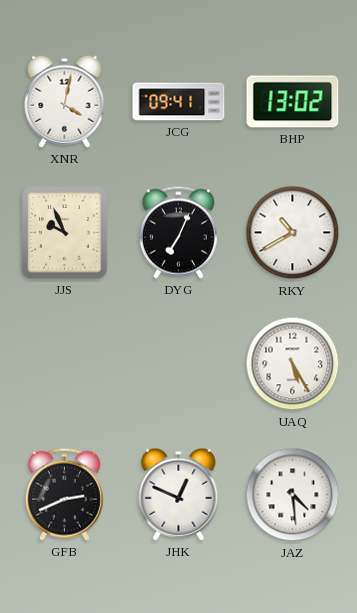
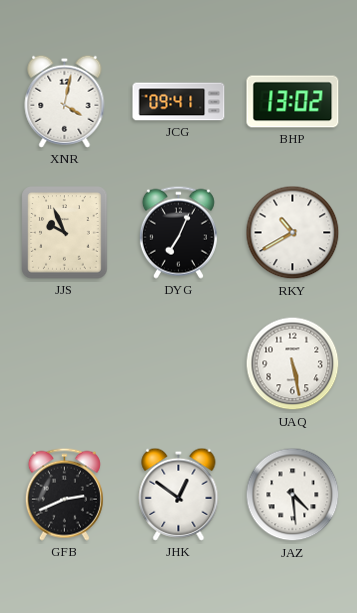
UAQ: 5:25 -> 5:28 (293, 364)
JHK: 12:49 -> 12:51 (179, 494)
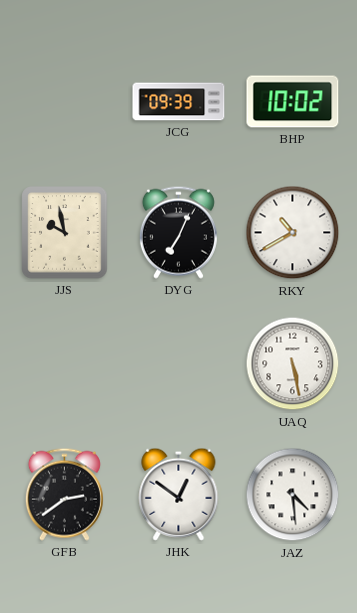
XNR: 4:02 -> none (65, 101)
JCG: 09:41 -> 09:39 (179, 102)
BHP: 13:02 -> 10:02 (293, 102)
JJS: 9:56 -> 9:58 (65, 233)
GFB: 2:41 -> 2:39 (64, 494)
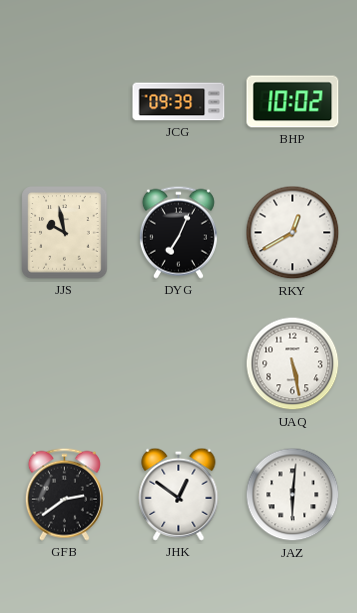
RKY: 10:40 -> 12:40 (293, 233)
JAZ: 4:29 -> 6:01 (293, 495)
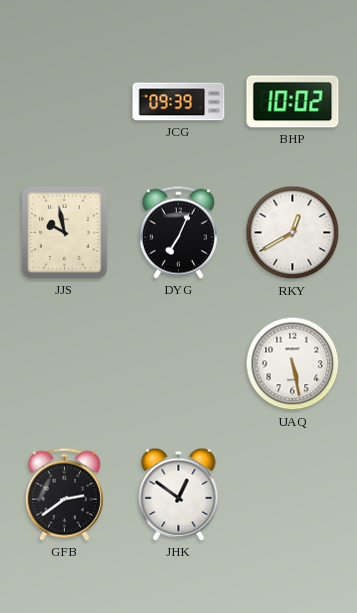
JAZ: 6:01 -> none (293, 495)
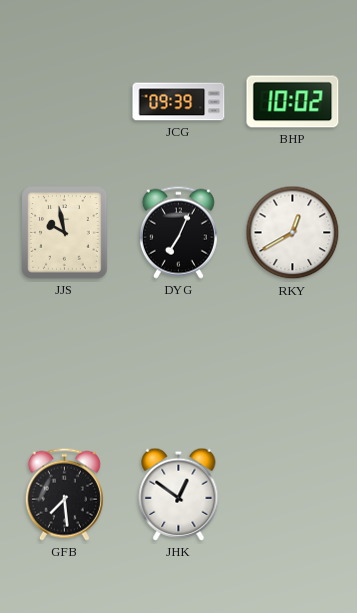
UAQ: 5:28 -> none (293, 364)
GFB: 2:39 -> 7:29 (64, 494)
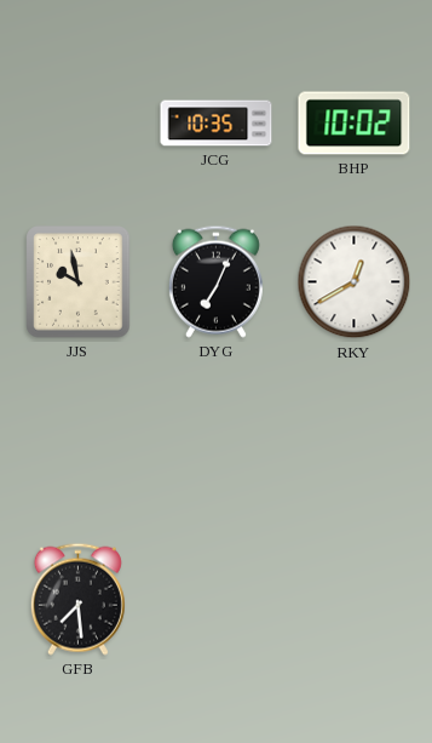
JCG: 09:39 -> 10:35 (217, 124)
JHK: 12:51 -> none (179, 494)
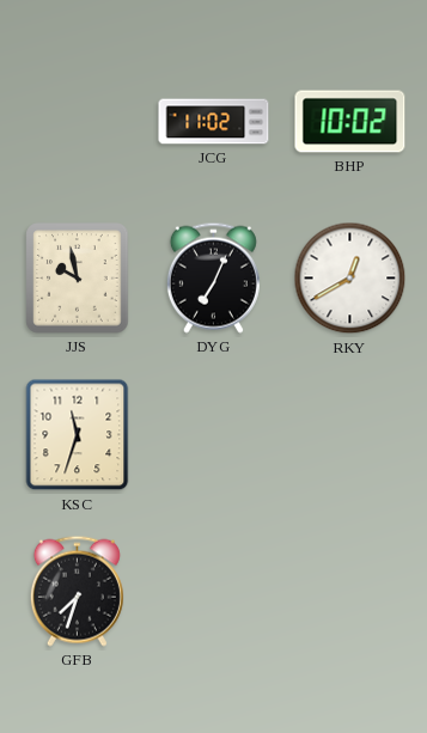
JCG: 10:35 -> 11:02 (214, 122)
KSC: none -> 11:33 (78, 435)
GFB: 7:29 -> 7:33 (77, 591)
